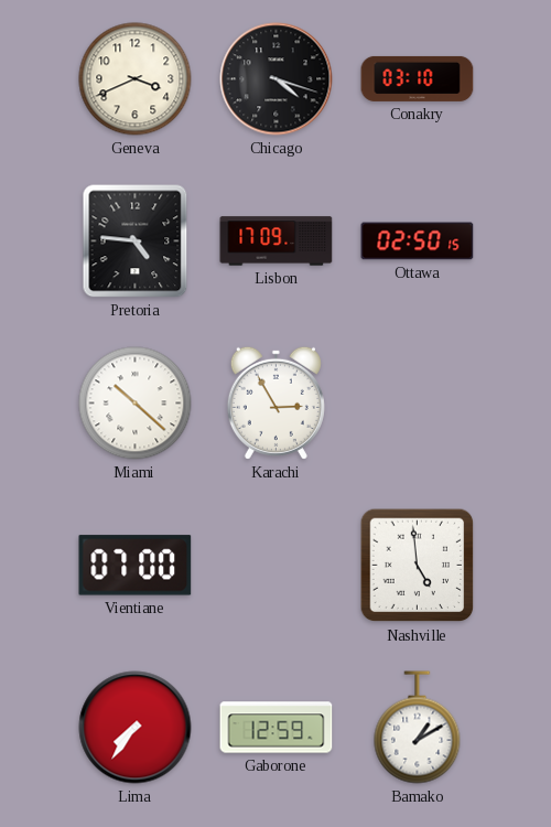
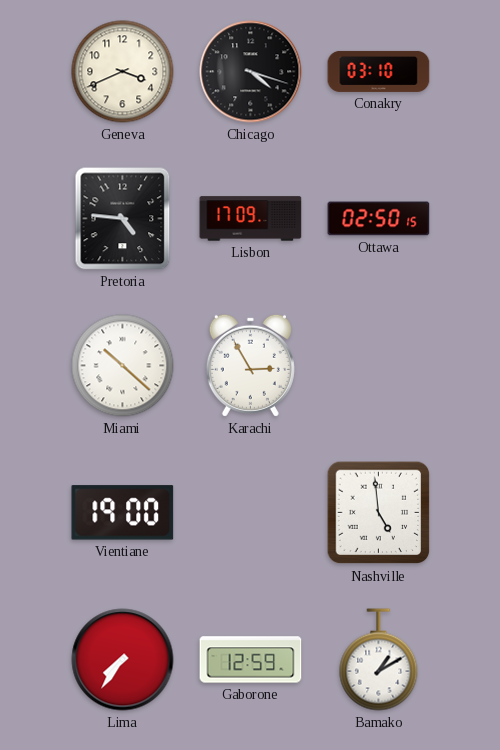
Vientiane: 07:00 -> 19:00 (123, 513)
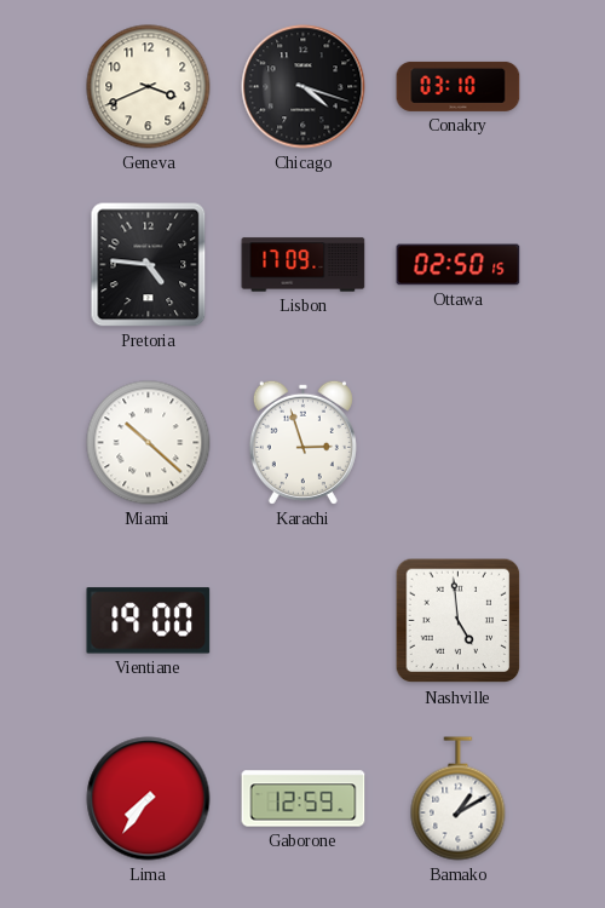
Karachi: 2:55 -> 2:57 (302, 442)
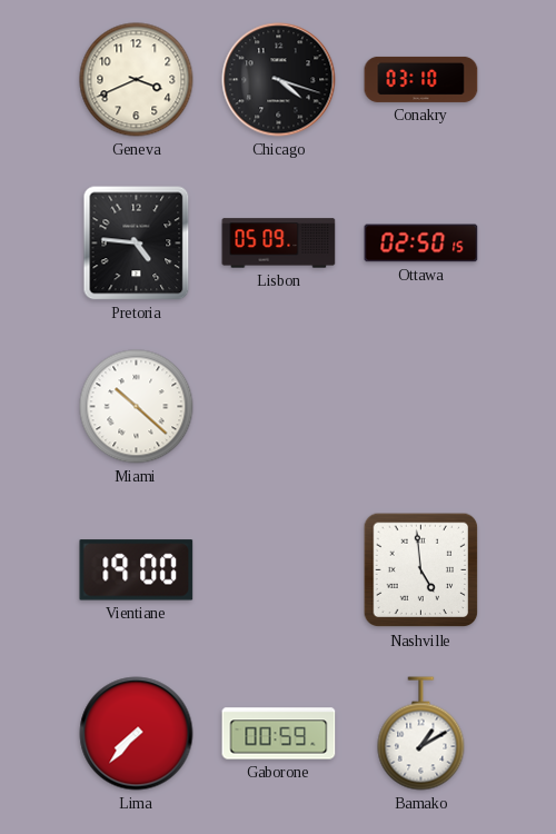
Lisbon: 17:09 -> 05:09 (279, 244)
Karachi: 2:57 -> none (302, 442)
Lima: 7:36 -> 7:37 (137, 734)
Gaborone: 12:59 -> 00:59 (279, 734)
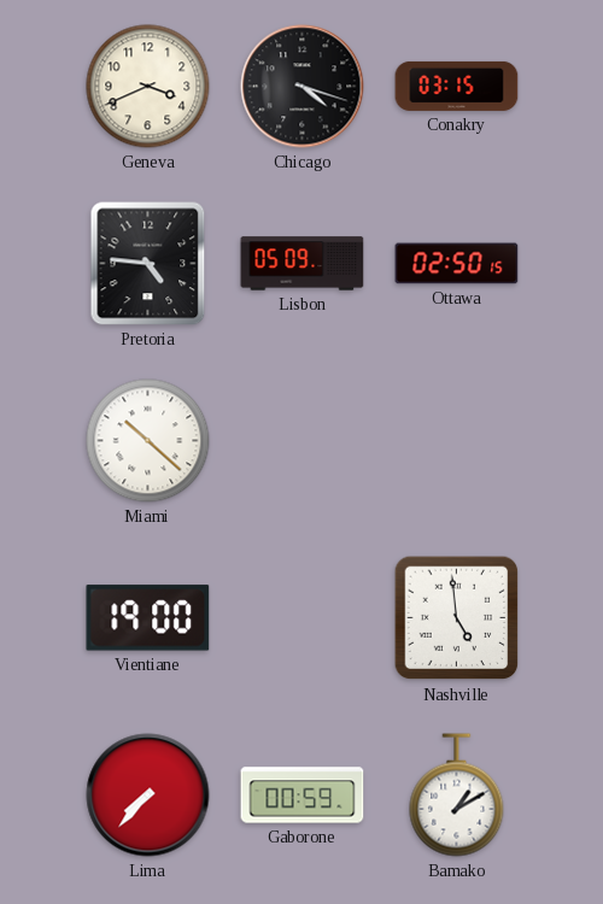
Conakry: 03:10 -> 03:15 (457, 86)
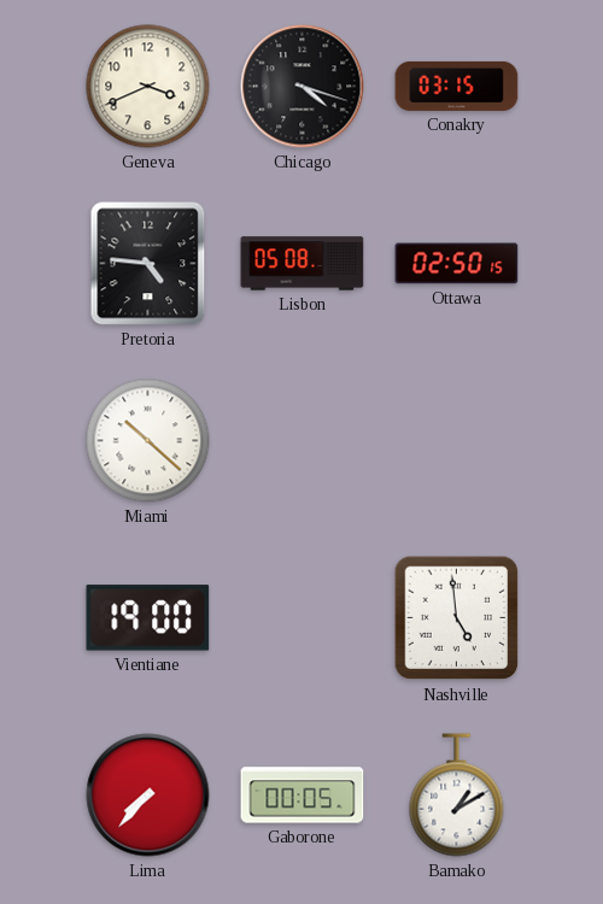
Lisbon: 05:09 -> 05:08 (303, 264)
Gaborone: 00:59 -> 00:05 (303, 796)
